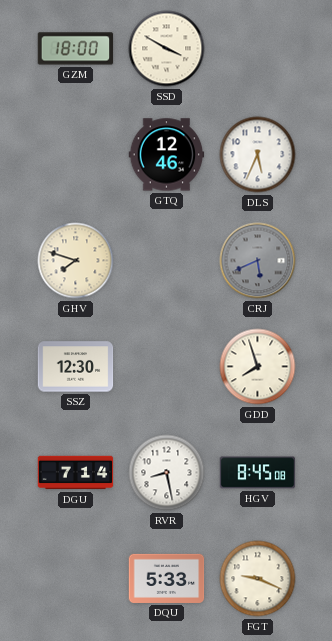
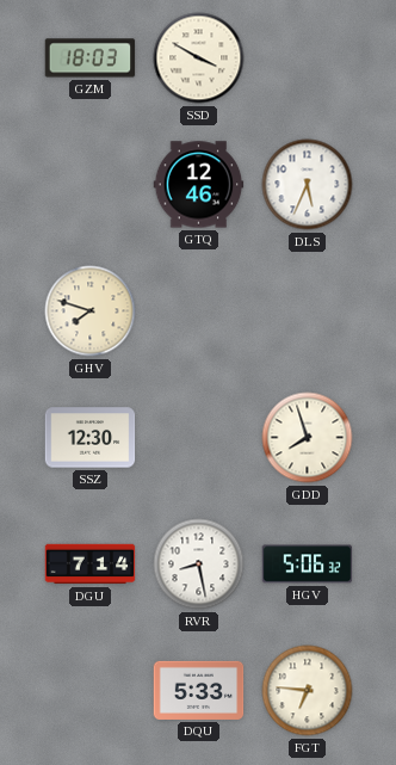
GZM: 18:00 -> 18:03 (91, 58)
CRJ: 5:41 -> none (258, 261)
HGV: 8:45 -> 5:06 (308, 565)
FGT: 9:19 -> 6:46 (308, 691)
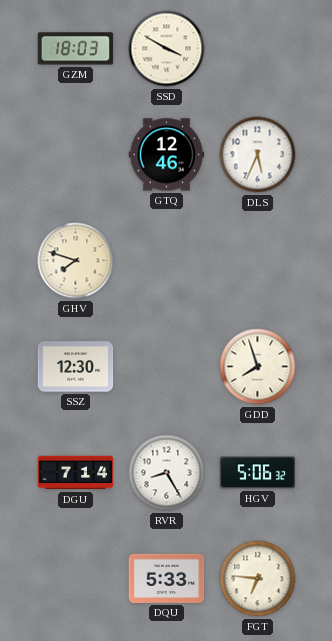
RVR: 8:28 -> 8:25 (167, 473)
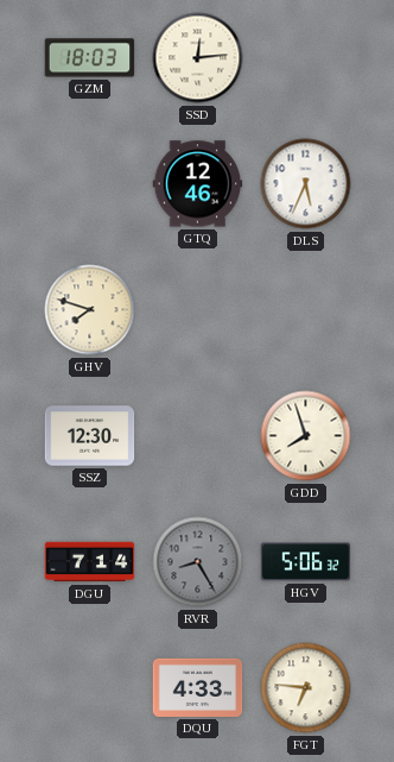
SSD: 3:50 -> 12:14 (198, 58)
RVR dial: white -> grey (198, 562)
DQU: 5:33 -> 4:33 (198, 687)
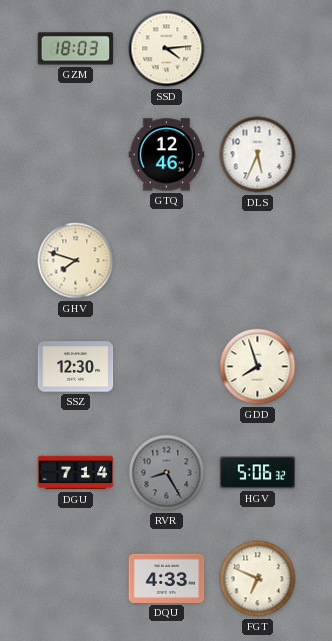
SSD: 12:14 -> 4:14 (167, 49)
FGT: 6:46 -> 6:49 (258, 579)
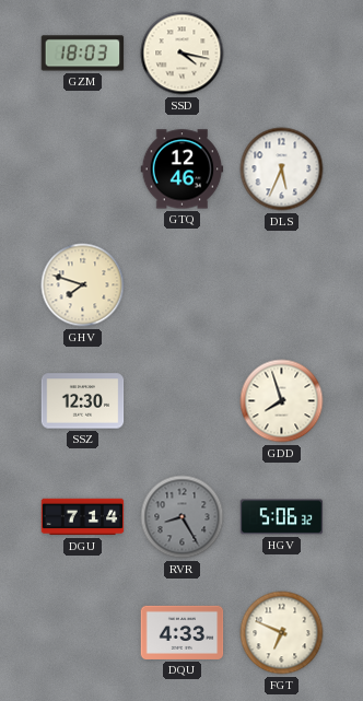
SSD: 4:14 -> 4:17 (183, 54)
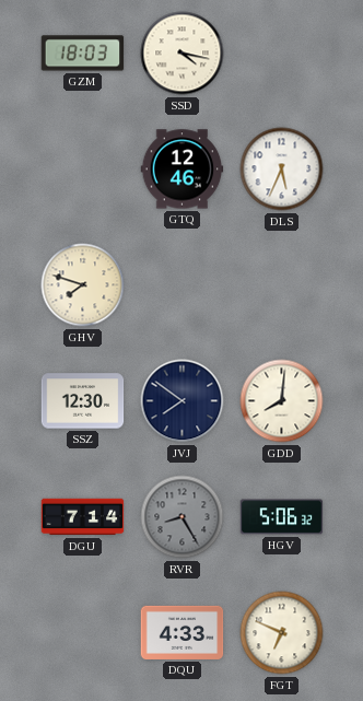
JVJ: none -> 7:51 (183, 401)
GDD: 7:57 -> 8:01 (282, 401)
